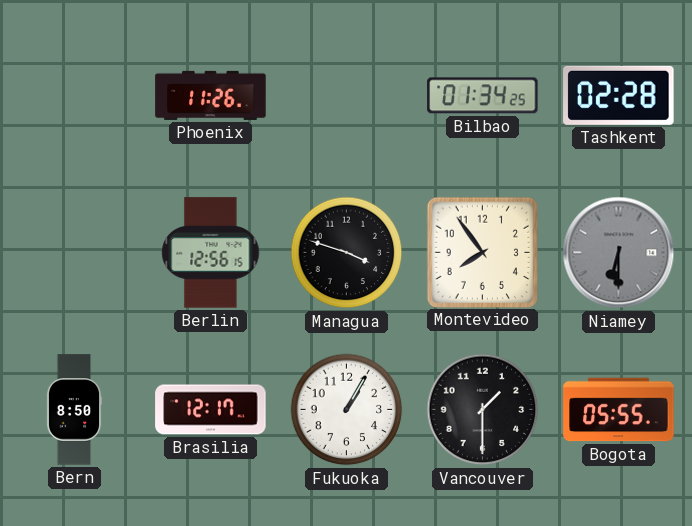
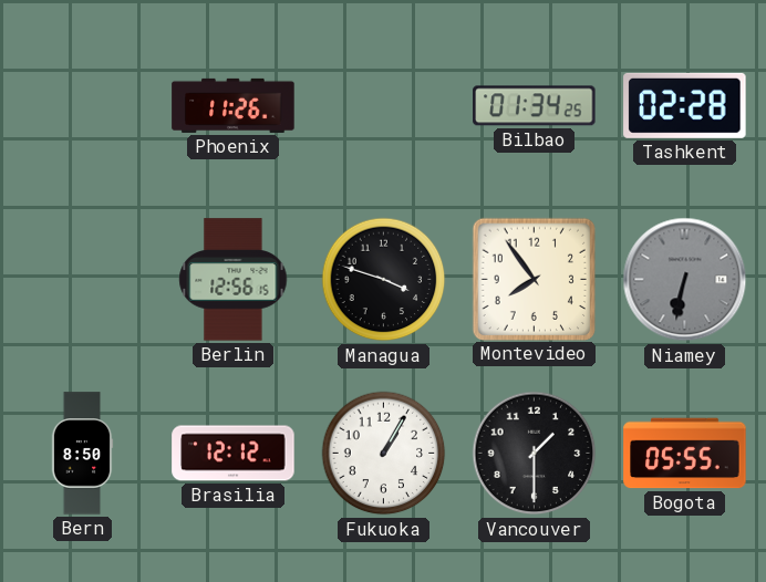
Niamey: 6:30 -> 6:32 (685, 280)
Brasilia: 12:17 -> 12:12 (234, 454)
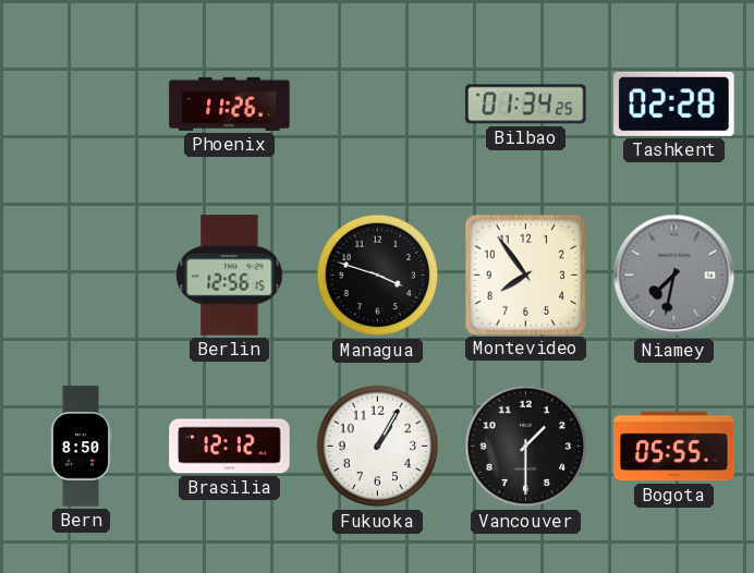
Niamey: 6:32 -> 7:32 (674, 276)
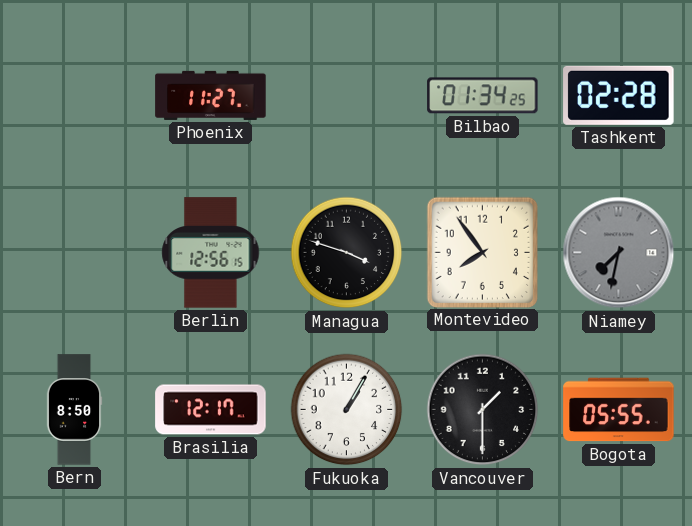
Phoenix: 11:26 -> 11:27 (211, 95)
Brasilia: 12:12 -> 12:17 (211, 410)
